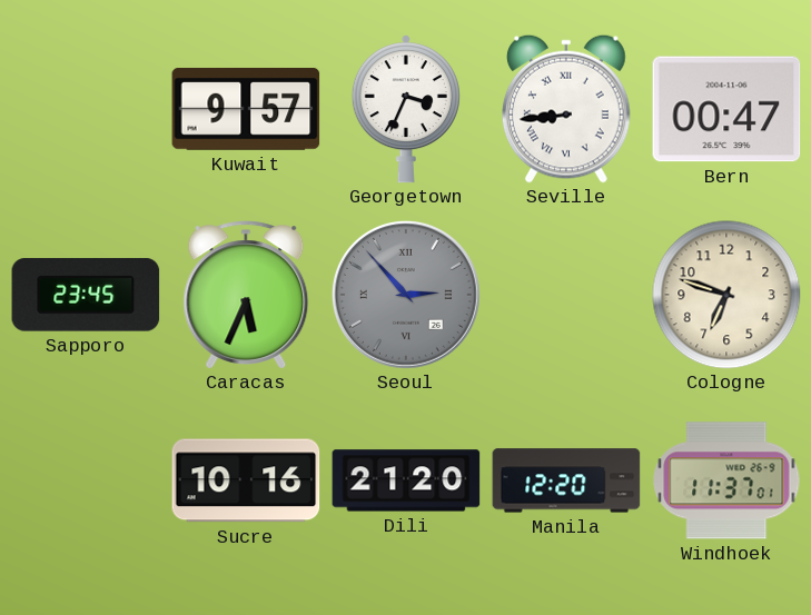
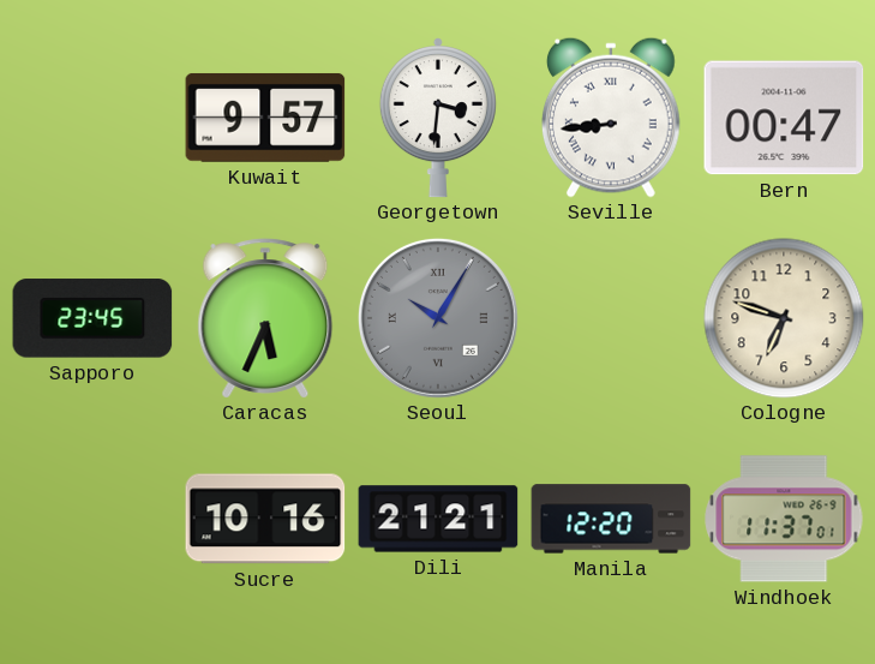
Georgetown: 3:34 -> 3:31 (438, 118)
Seoul: 2:53 -> 10:05 (438, 318)
Dili: 21:20 -> 21:21 (438, 519)
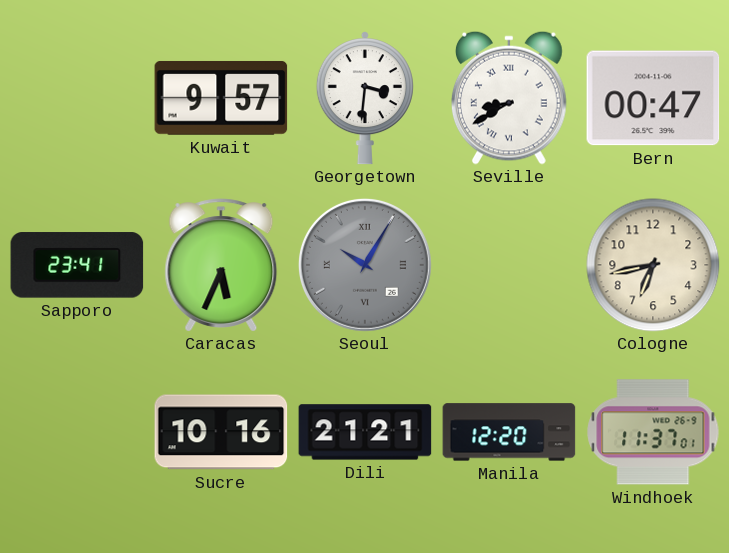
Seville: 8:44 -> 8:40 (510, 98)
Sapporo: 23:45 -> 23:41 (77, 265)
Cologne: 6:48 -> 6:43 (653, 265)
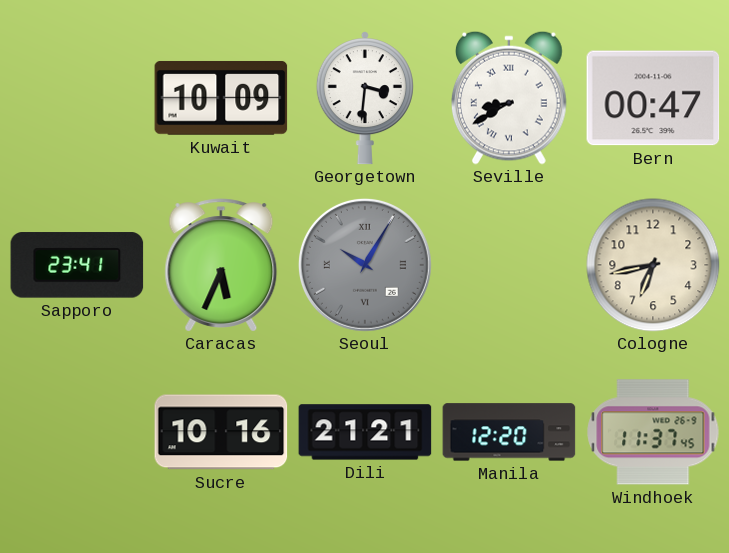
Kuwait: 9:57 -> 10:09 (221, 98)
Windhoek: 11:37:01 -> 11:37:45 (653, 432)
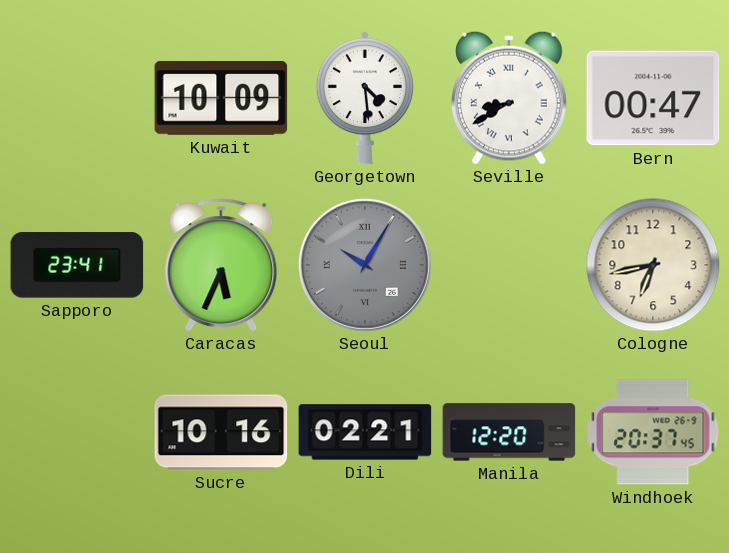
Georgetown: 3:31 -> 4:29 (365, 98)
Dili: 21:21 -> 02:21 (365, 432)
Windhoek: 11:37 -> 20:37 (653, 432)
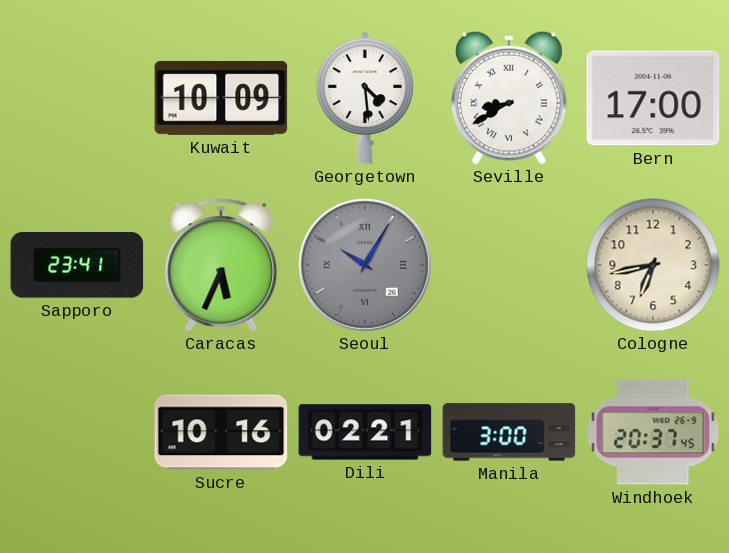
Bern: 00:47 -> 17:00 (653, 98)
Manila: 12:20 -> 3:00 (509, 432)
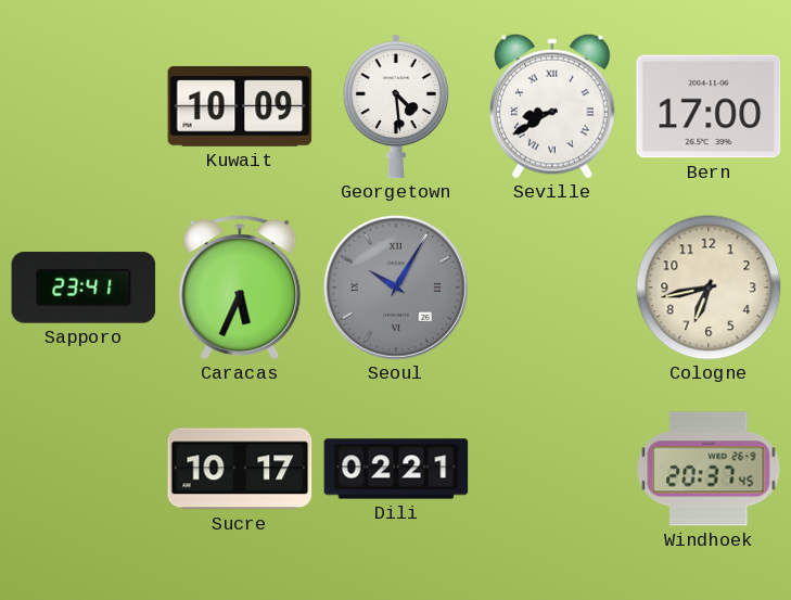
Sucre: 10:16 -> 10:17 (240, 469)
Manila: 3:00 -> none (509, 432)
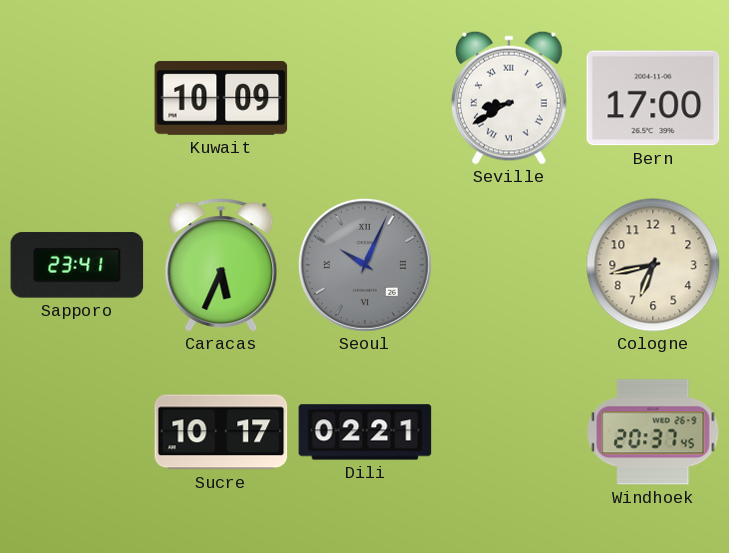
Georgetown: 4:29 -> none (396, 106)
Seoul: 10:05 -> 10:04 (365, 265)
